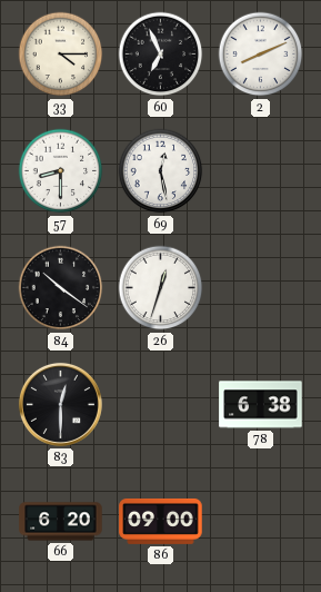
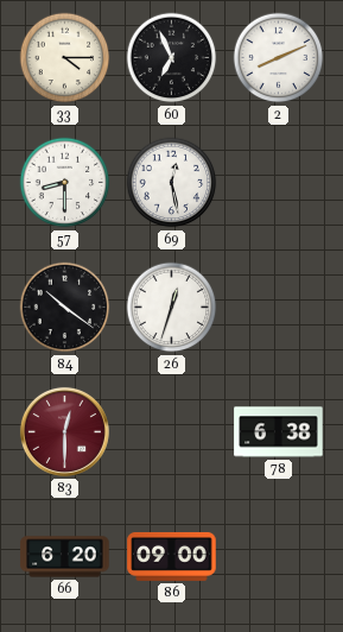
83 dial: black -> burgundy (64, 431)
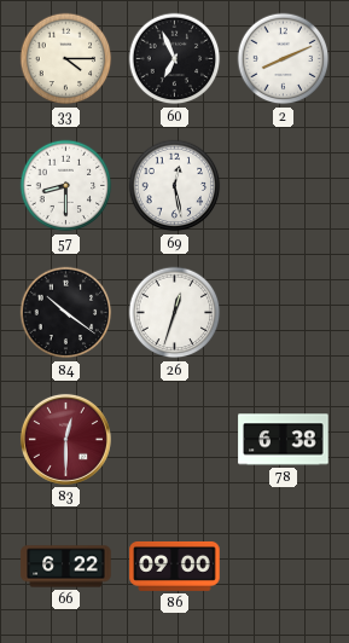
66: 6:20 -> 6:22 (66, 567)
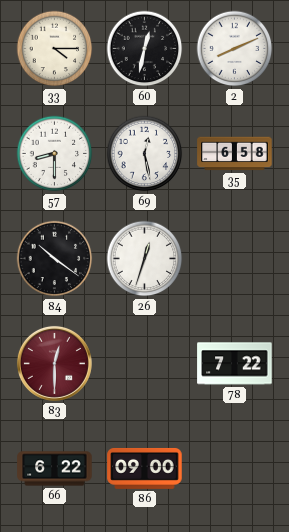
60: 6:56 -> 12:32 (145, 49)
35: none -> 6:58 (235, 154)
78: 6:38 -> 7:22 (235, 364)
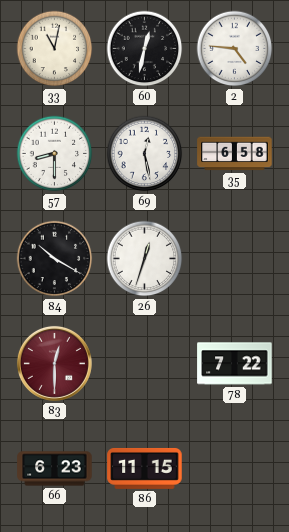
33: 4:15 -> 11:02 (55, 49)
2: 8:11 -> 4:46 (235, 49)
84: 10:21 -> 10:20 (55, 259)
66: 6:22 -> 6:23 (55, 469)
86: 09:00 -> 11:15 (145, 468)
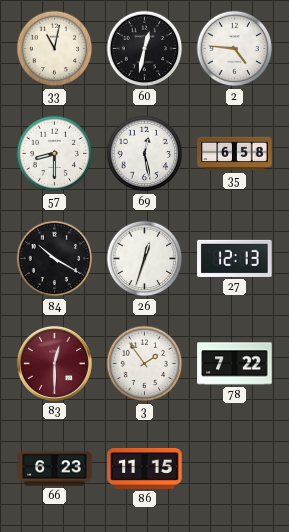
27: none -> 12:13 (235, 258)
3: none -> 1:54 (145, 364)
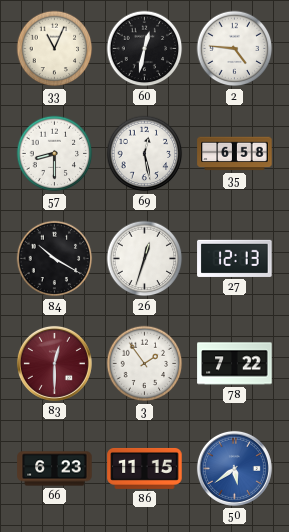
33: 11:02 -> 11:04 (55, 49)
50: none -> 5:39 (234, 468)
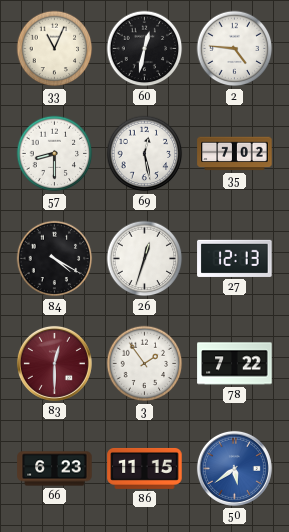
35: 6:58 -> 7:02 (235, 154)
84: 10:20 -> 4:20 (55, 259)
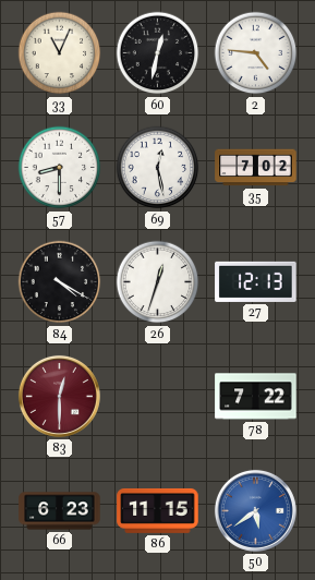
3: 1:54 -> none (145, 364)
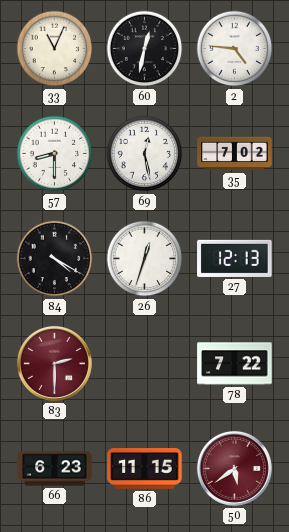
83: 12:30 -> 2:30 (54, 363)
50 dial: blue -> burgundy (234, 468)
